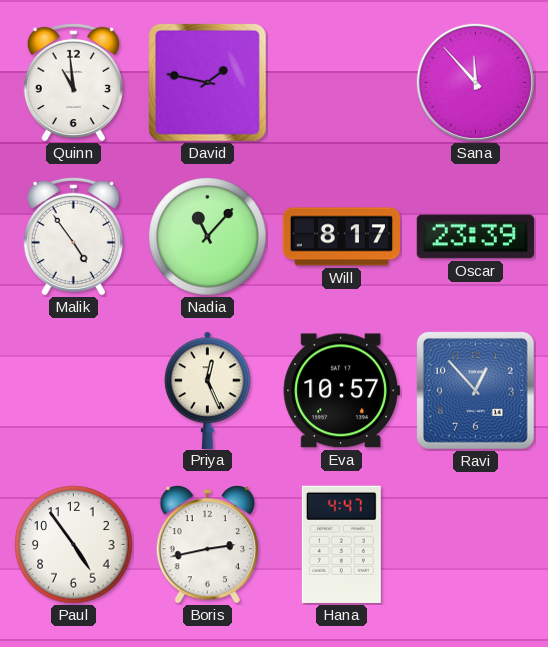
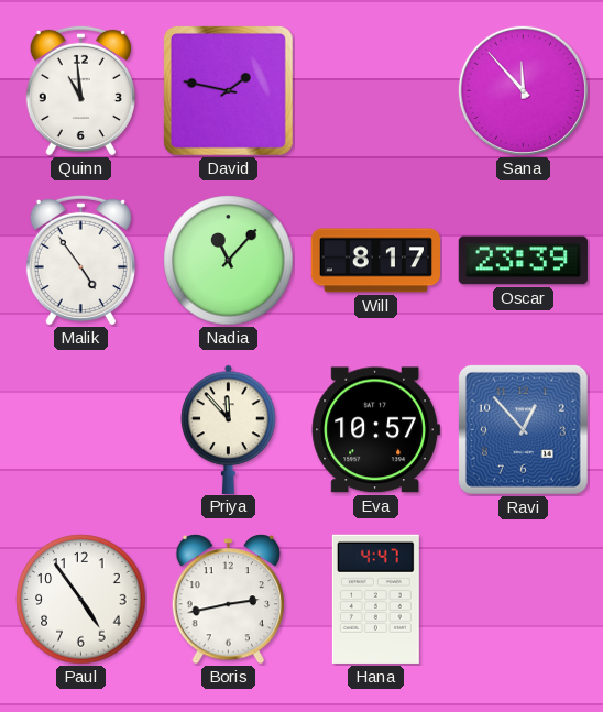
Priya: 12:26 -> 11:53 (229, 429)
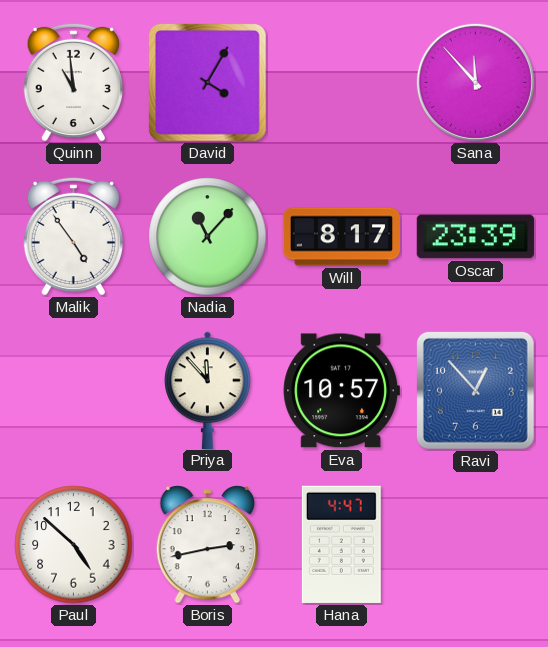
David: 1:47 -> 4:05 (207, 82)
Paul: 4:54 -> 4:52 (74, 545)
